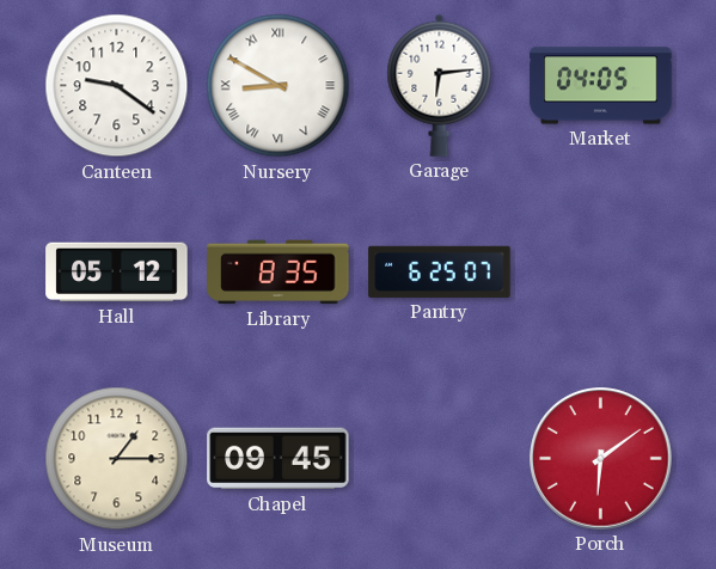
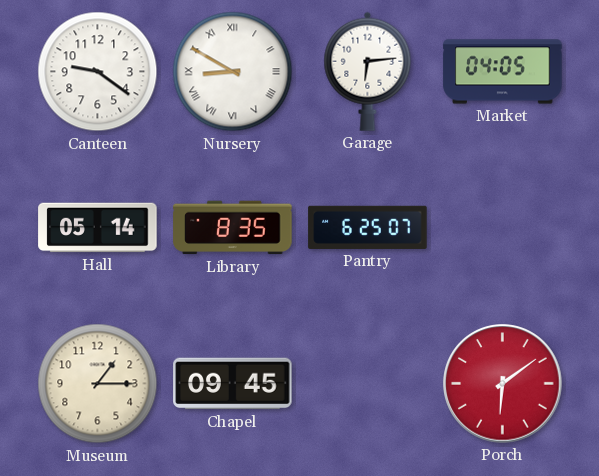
Hall: 05:12 -> 05:14 (98, 228)
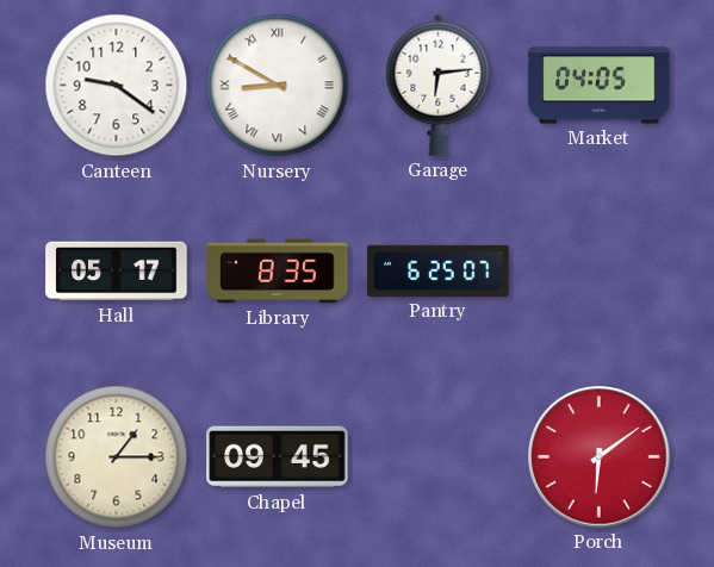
Hall: 05:14 -> 05:17 (117, 272)
